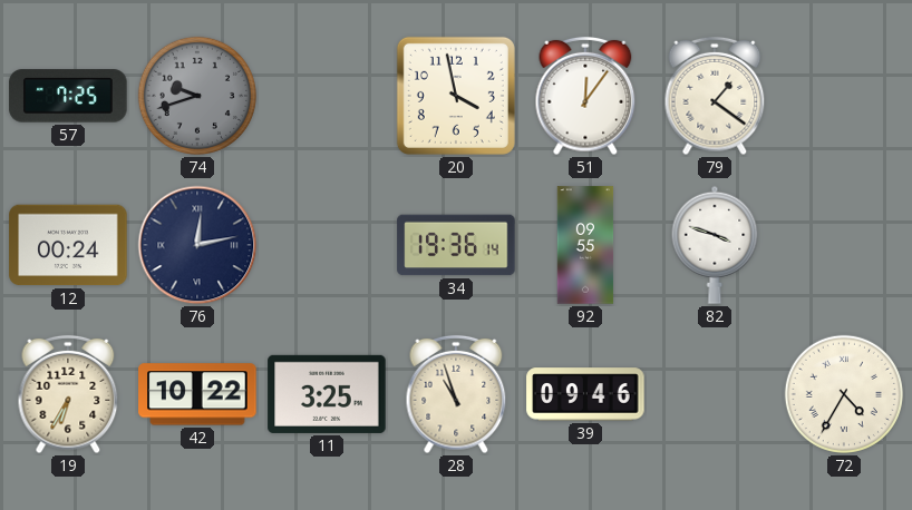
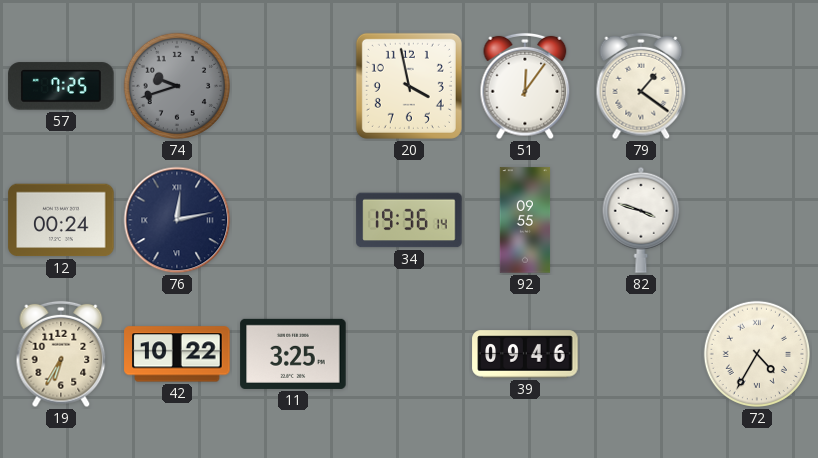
28: 10:57 -> none (456, 394)
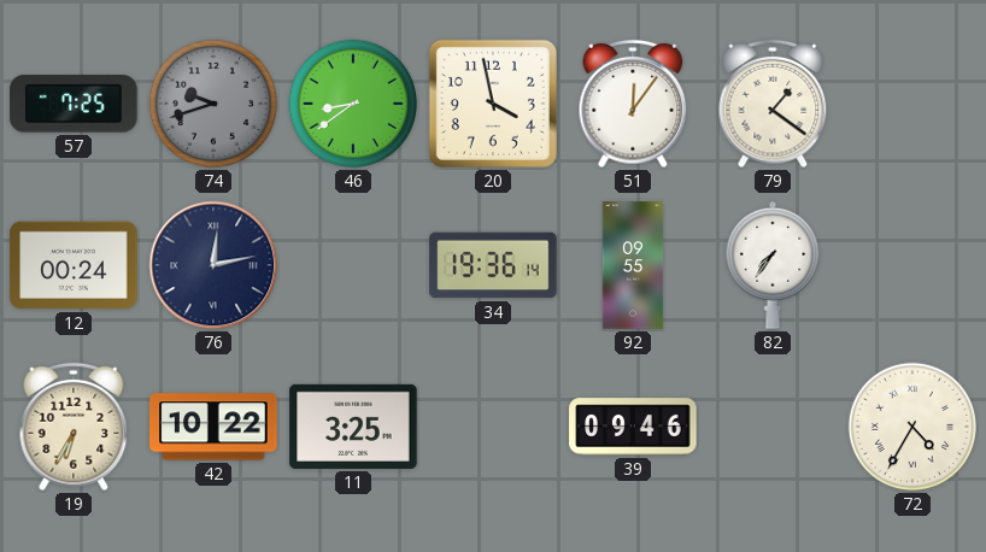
46: none -> 8:39 (353, 104)
82: 3:48 -> 7:36 (773, 265)
